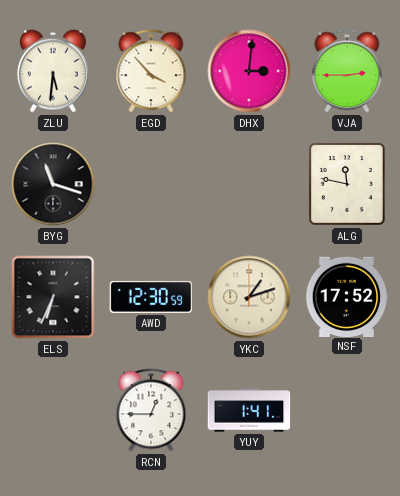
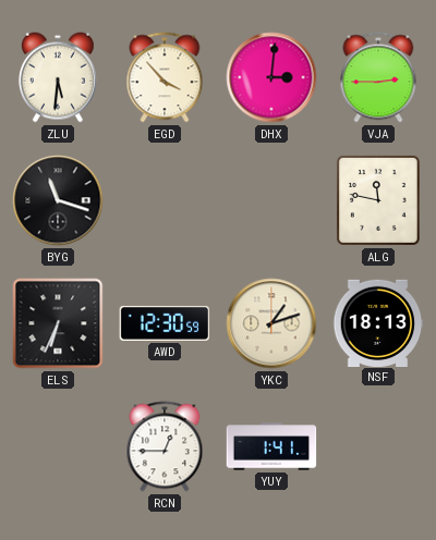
NSF: 17:52 -> 18:13 (378, 322)
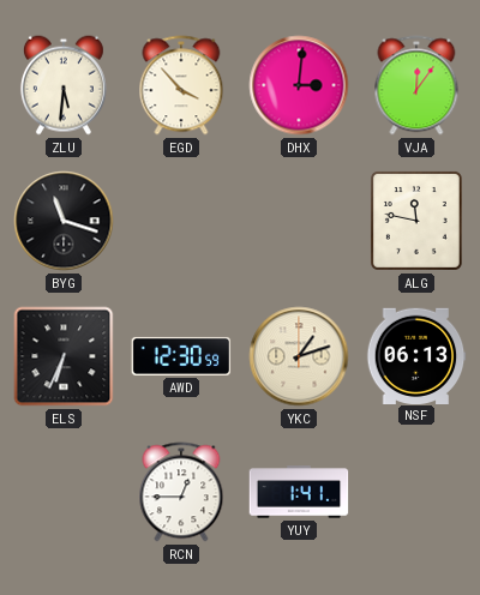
VJA: 2:45 -> 12:06 (416, 85)
NSF: 18:13 -> 06:13 (416, 355)
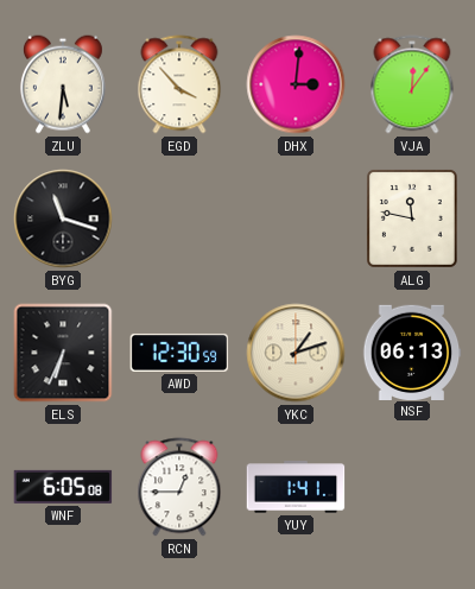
WNF: none -> 6:05 (63, 487)
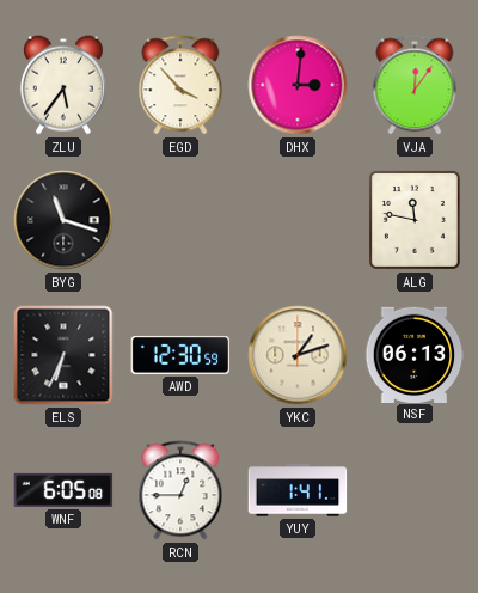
ZLU: 5:31 -> 5:36 (63, 85)
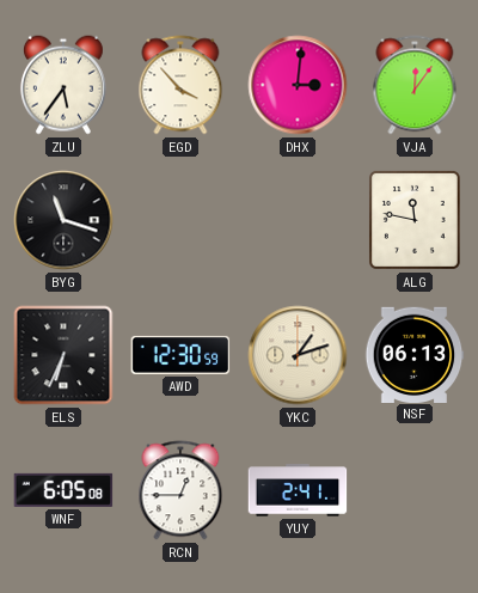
YUY: 1:41 -> 2:41 (298, 490)
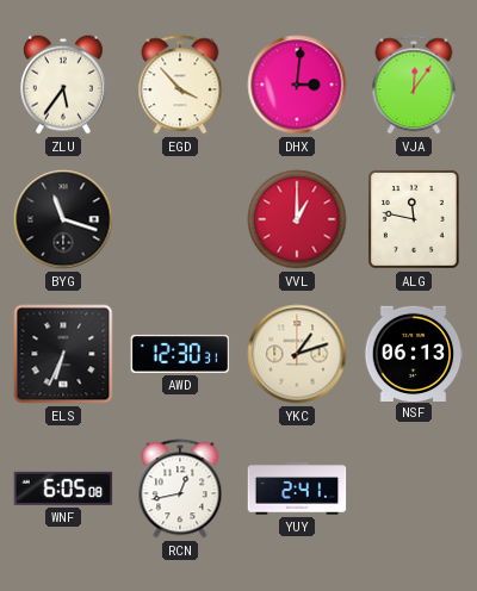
VVL: none -> 1:00 (297, 219)
AWD: 12:30:59 -> 12:30:31 (180, 354)
RCN: 12:45 -> 12:43 (180, 489)
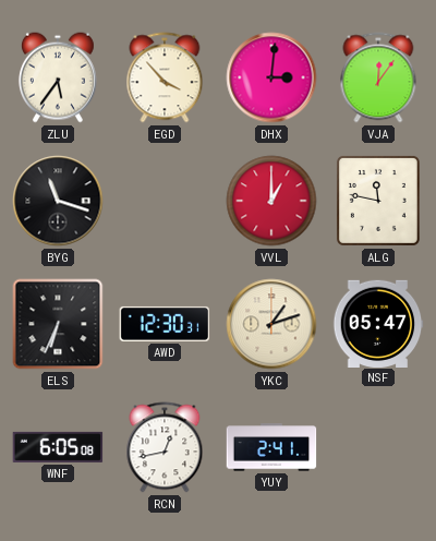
NSF: 06:13 -> 05:47 (378, 323)
